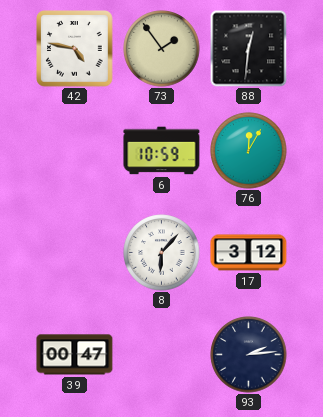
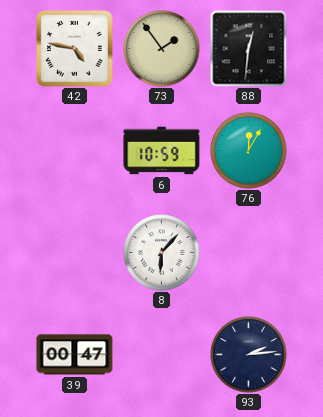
17: 3:12 -> none (249, 253)
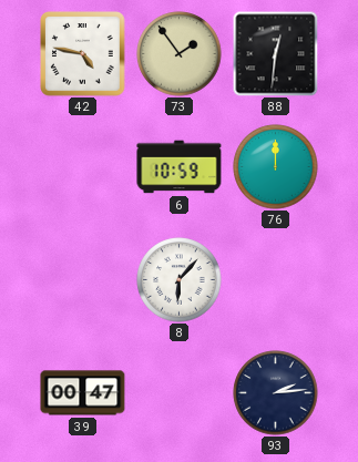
76: 12:05 -> 12:00 (276, 167)
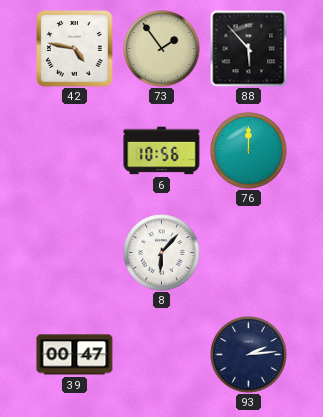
88: 12:31 -> 5:53 (248, 48)
6: 10:59 -> 10:56 (162, 151)
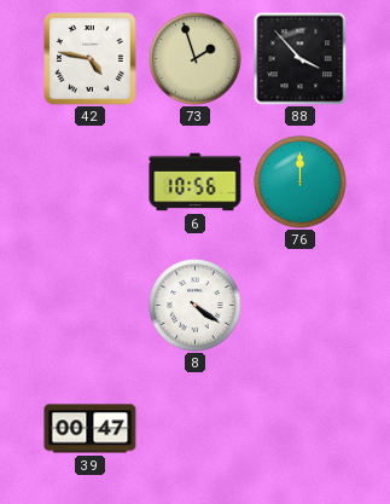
73: 1:54 -> 1:57 (196, 59)
88: 5:53 -> 3:53 (299, 58)
8: 6:07 -> 4:21 (196, 306)
93: 2:14 -> none (249, 355)
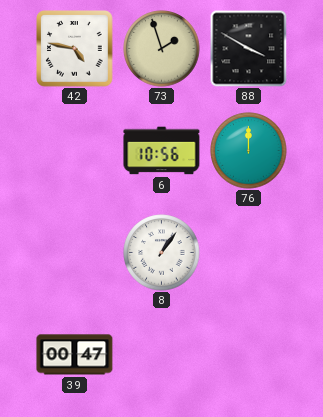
88: 3:53 -> 3:50 (248, 48)
8: 4:21 -> 1:06 (162, 253)
